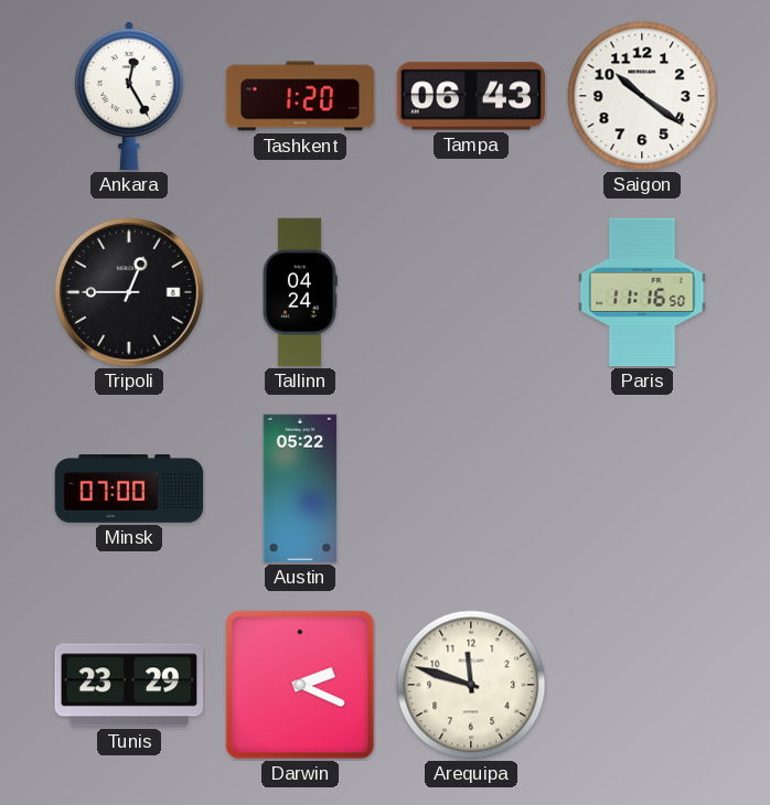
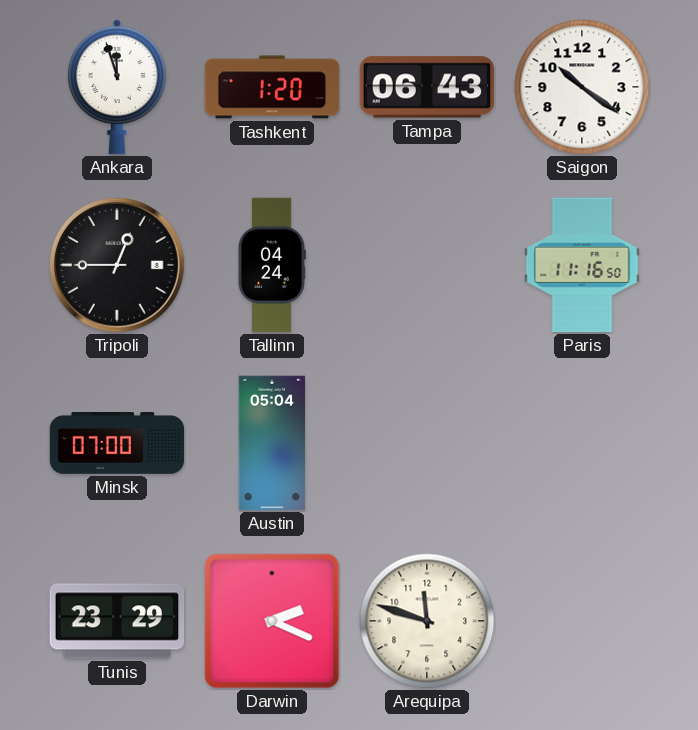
Ankara: 12:25 -> 11:57 (117, 87)
Austin: 05:22 -> 05:04 (272, 443)
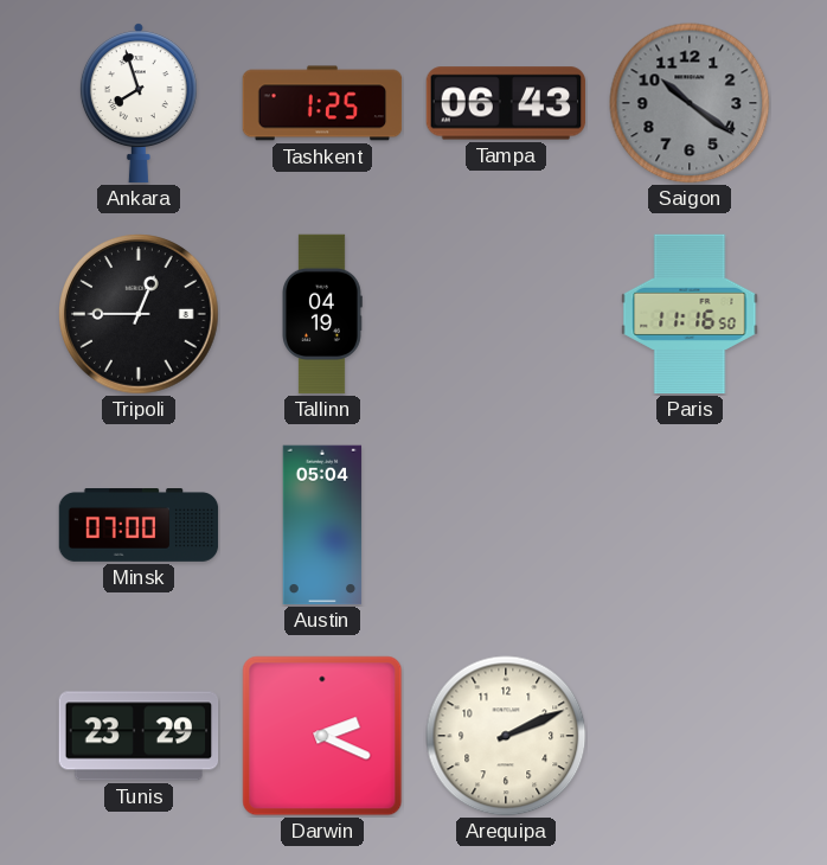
Ankara: 11:57 -> 7:57 (139, 103)
Tashkent: 1:20 -> 1:25 (322, 103)
Saigon dial: white -> grey (690, 103)
Tallinn: 04:24 -> 04:19 (322, 314)
Arequipa: 11:48 -> 2:11 (506, 736)
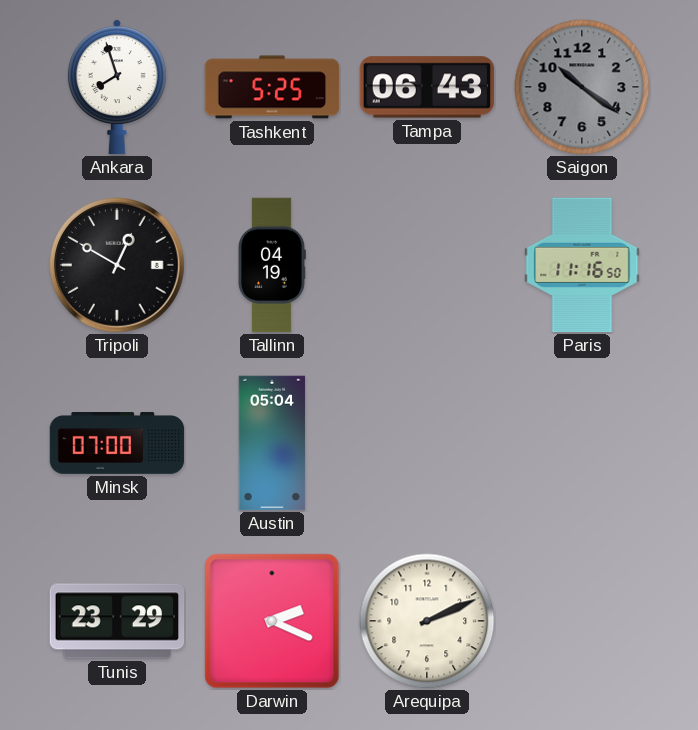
Tashkent: 1:25 -> 5:25 (272, 87)
Tripoli: 12:45 -> 12:50 (118, 266)
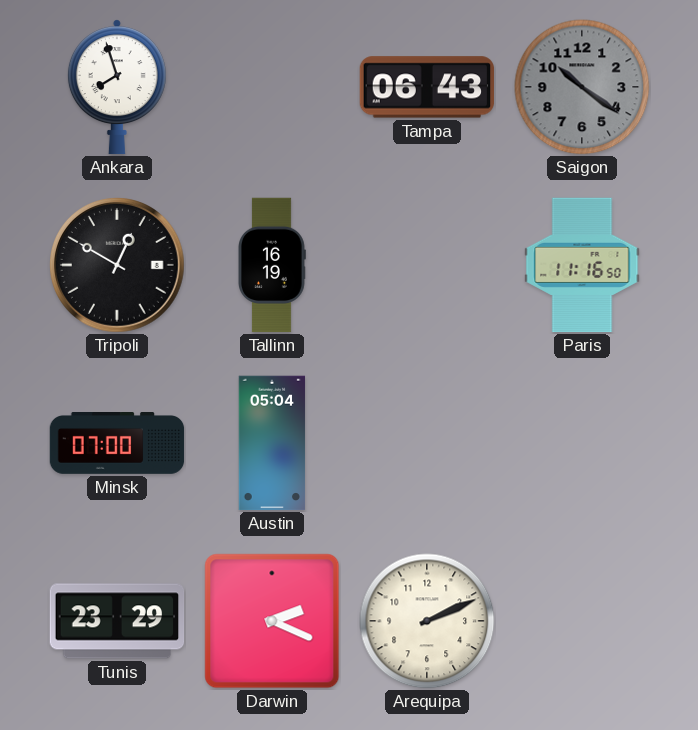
Tashkent: 5:25 -> none (272, 87)
Tallinn: 04:19 -> 16:19 (272, 265)
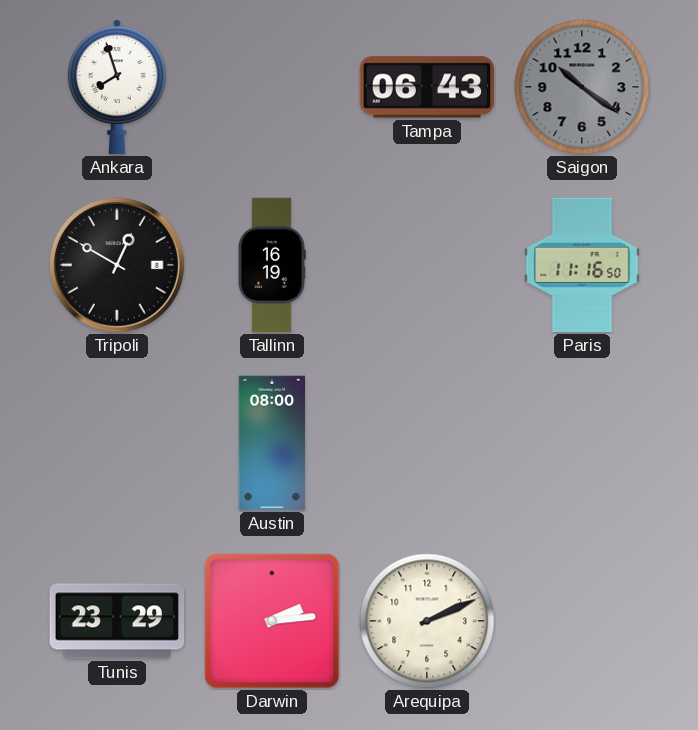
Minsk: 07:00 -> none (117, 443)
Austin: 05:04 -> 08:00 (272, 443)
Darwin: 2:19 -> 2:14 (272, 621)
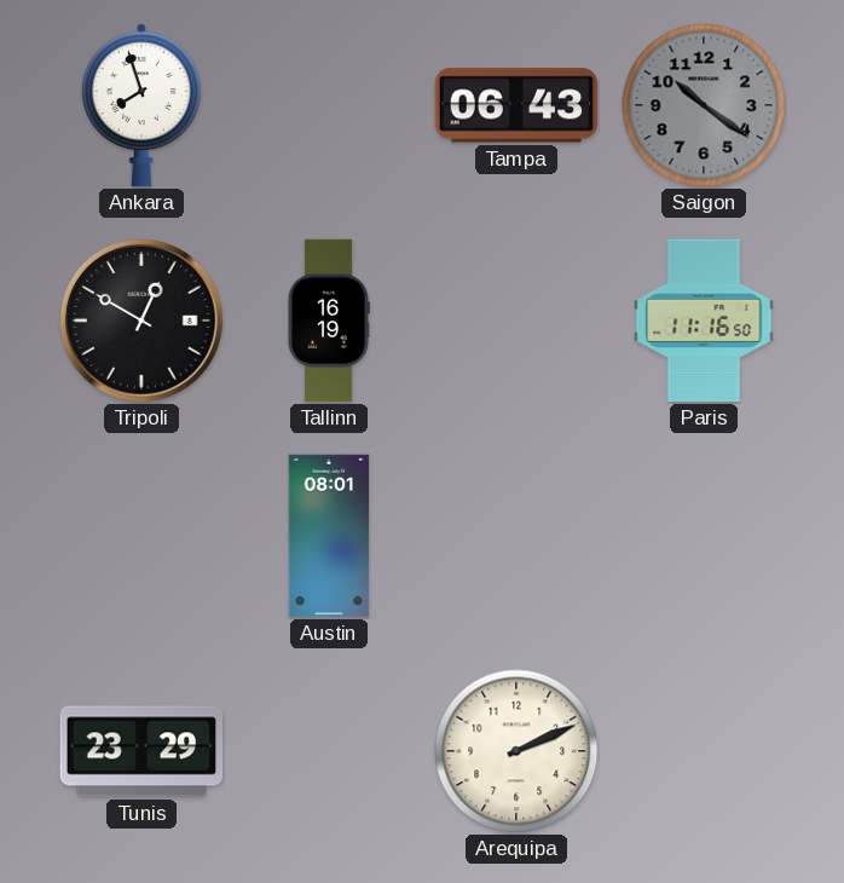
Austin: 08:00 -> 08:01 (329, 536)
Darwin: 2:14 -> none (272, 621)
